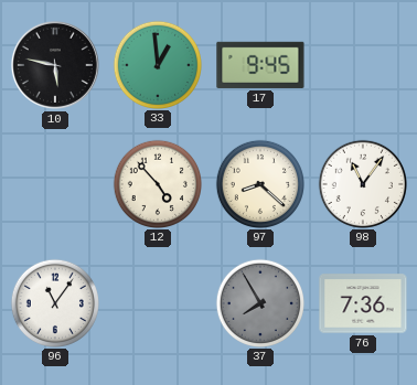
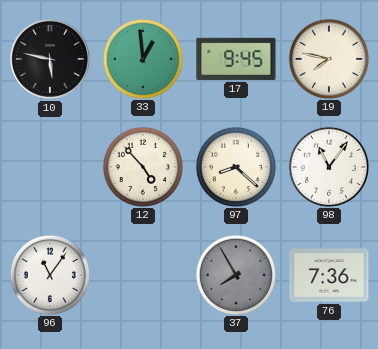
19: none -> 7:47 (328, 58)
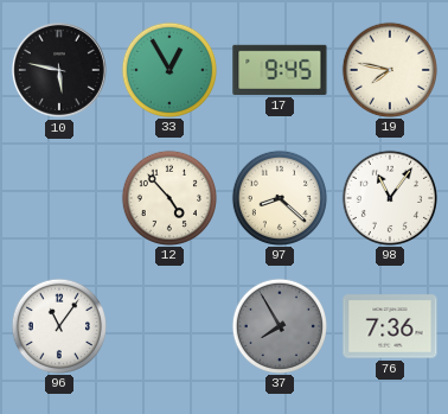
33: 12:59 -> 12:55 (168, 69)
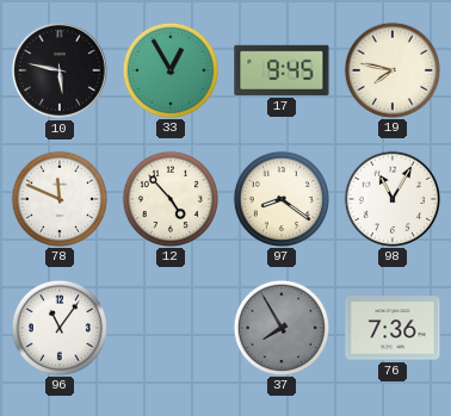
78: none -> 11:49 (58, 198)
97: 8:22 -> 8:21 (280, 198)
98: 11:06 -> 11:05 (391, 198)
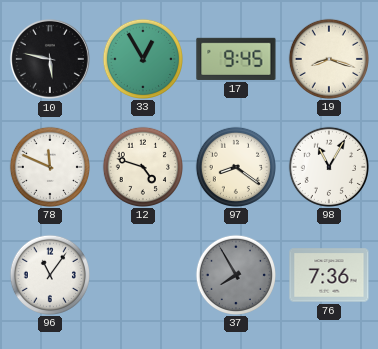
19: 7:47 -> 8:18 (328, 58)
12: 4:53 -> 4:48 (142, 166)
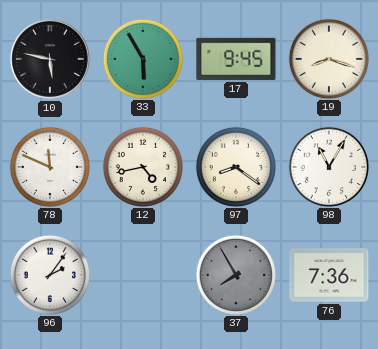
33: 12:55 -> 5:55 (142, 58)
12: 4:48 -> 4:43 (142, 166)
96: 11:06 -> 2:06 (49, 274)
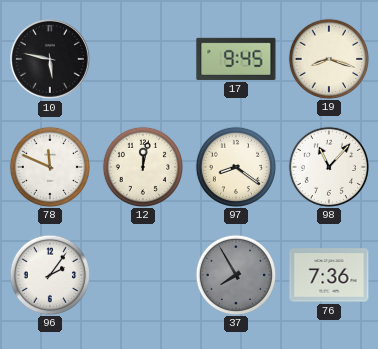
33: 5:55 -> none (142, 58)
12: 4:43 -> 12:02 (142, 166)
98: 11:05 -> 11:07 (328, 166)
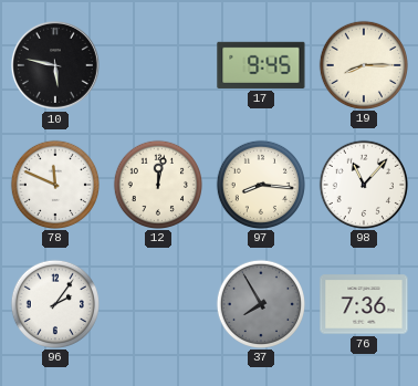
19: 8:18 -> 8:15 (363, 64)
97: 8:21 -> 8:16 (260, 184)
